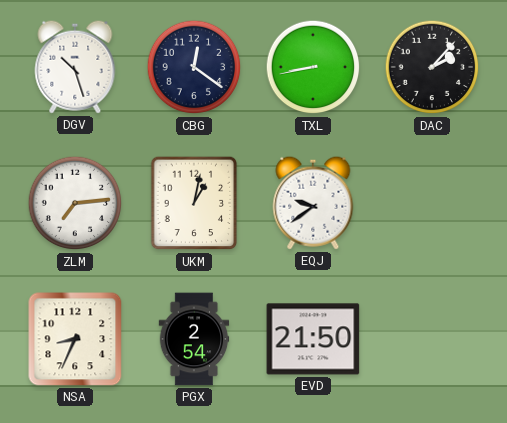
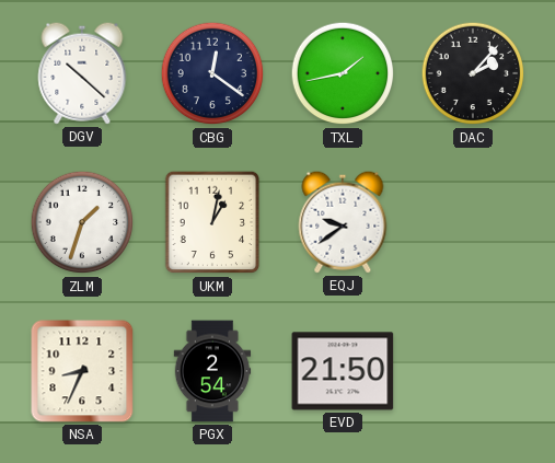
DGV: 10:27 -> 10:22 (82, 73)
TXL: 8:43 -> 1:43 (343, 73)
ZLM: 7:14 -> 1:33 (82, 222)
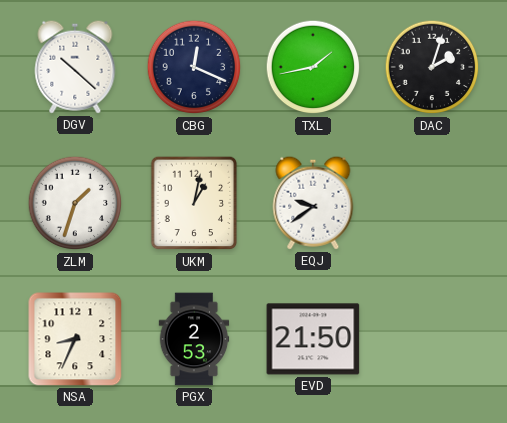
CBG: 12:21 -> 12:19 (194, 67)
DAC: 2:07 -> 2:03 (432, 67)
PGX: 2:54 -> 2:53 (194, 339)
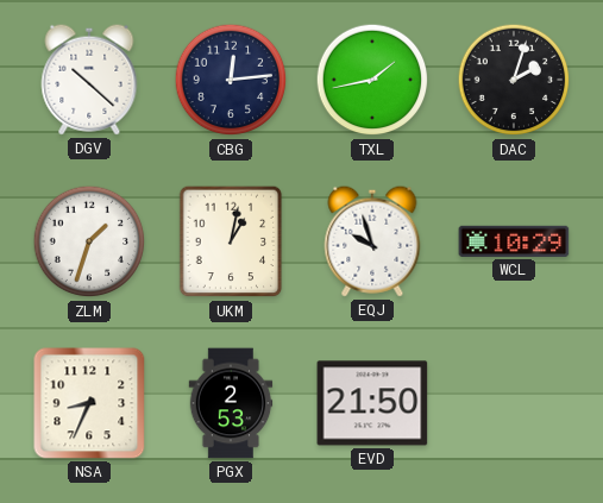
CBG: 12:19 -> 12:14 (231, 80)
EQJ: 9:39 -> 9:57 (372, 241)
WCL: none -> 10:29 (514, 241)
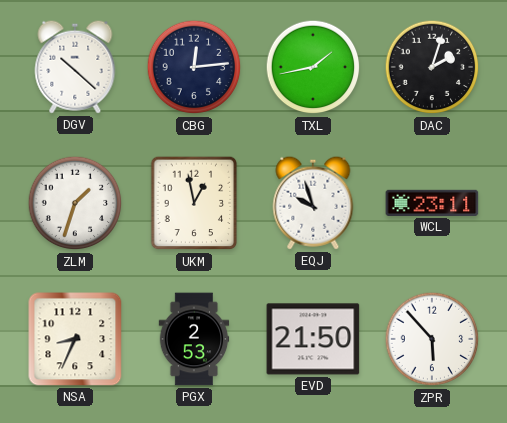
UKM: 1:02 -> 12:58 (194, 203)
WCL: 10:29 -> 23:11 (432, 203)
ZPR: none -> 5:53 (432, 339)
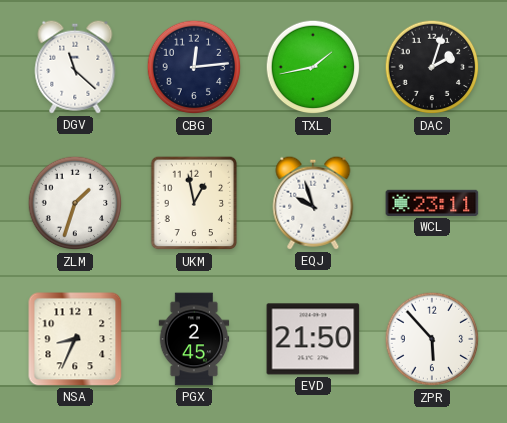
DGV: 10:22 -> 11:22 (75, 67)
PGX: 2:53 -> 2:45 (194, 339)
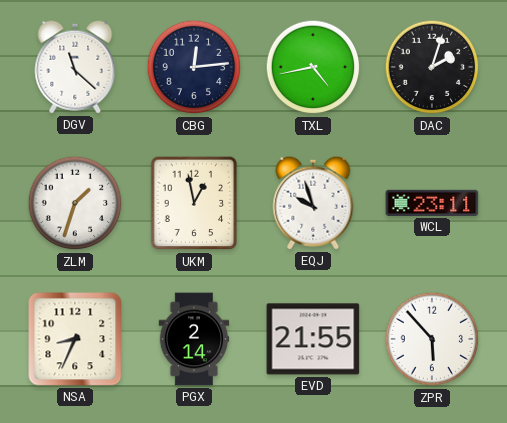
TXL: 1:43 -> 4:43 (313, 67)
PGX: 2:45 -> 2:14 (194, 339)
EVD: 21:50 -> 21:55 (313, 339)
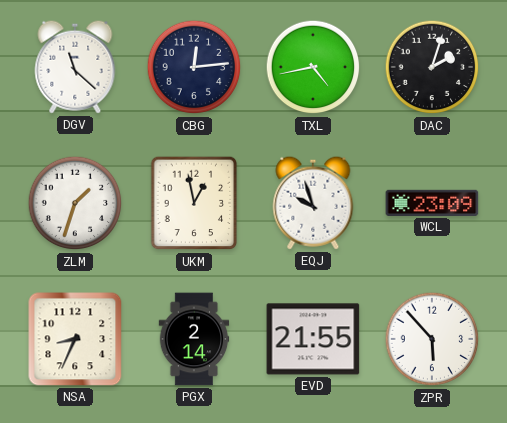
WCL: 23:11 -> 23:09 (432, 203)
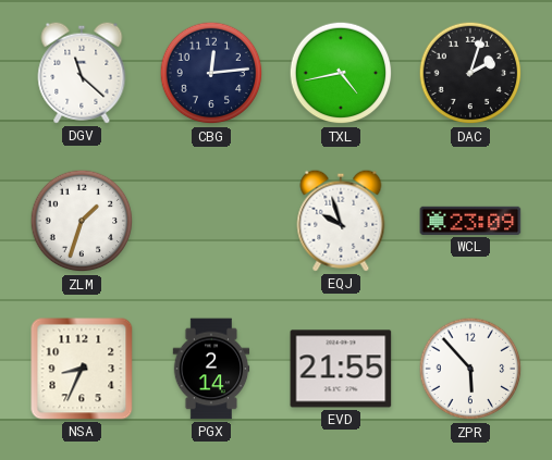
UKM: 12:58 -> none (194, 203)
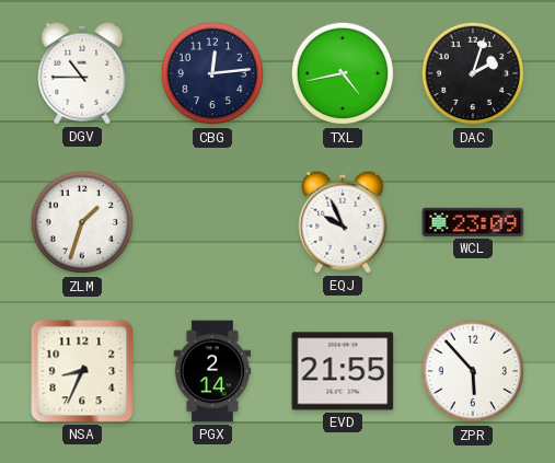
DGV: 11:22 -> 10:45 (82, 73)
EQJ: 9:57 -> 9:56 (343, 222)
